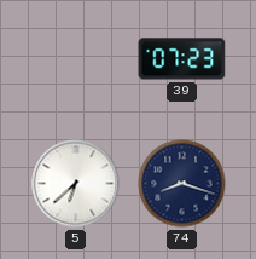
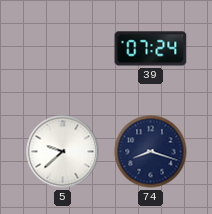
39: 07:23 -> 07:24 (151, 49)
5: 6:38 -> 9:38 (63, 152)
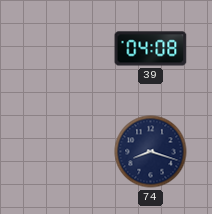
39: 07:24 -> 04:08 (151, 49)
5: 9:38 -> none (63, 152)
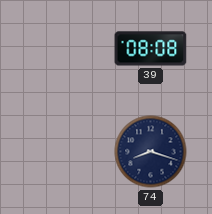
39: 04:08 -> 08:08 (151, 49)
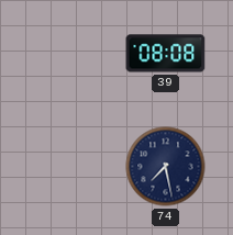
74: 8:18 -> 7:28 (166, 167)
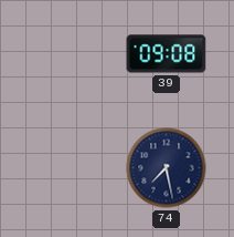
39: 08:08 -> 09:08 (167, 54)
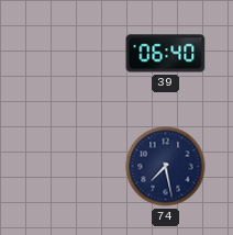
39: 09:08 -> 06:40 (166, 54)
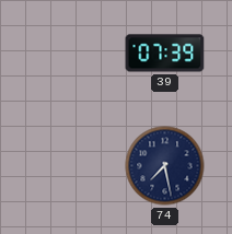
39: 06:40 -> 07:39 (165, 54)
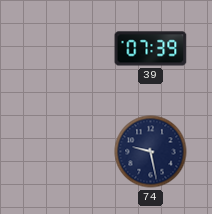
74: 7:28 -> 9:28 (151, 152)
